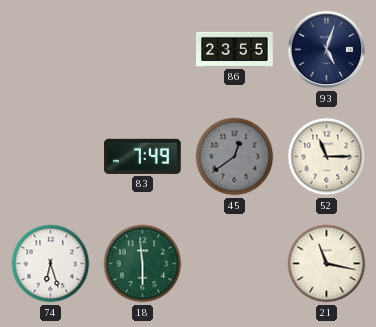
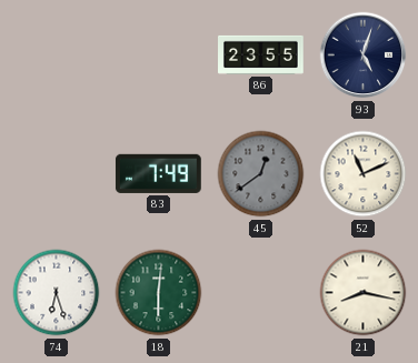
52: 11:15 -> 11:11 (364, 174)
18: 5:59 -> 6:01 (159, 293)
21: 11:17 -> 8:17 (364, 293)
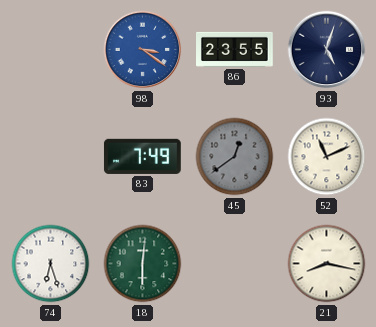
98: none -> 3:21 (143, 50)
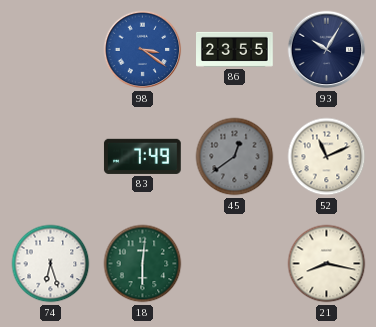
93: 5:03 -> 10:05 (327, 50)
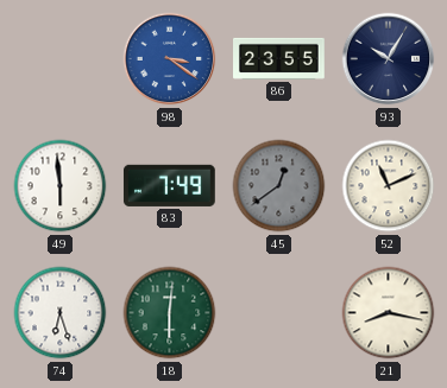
49: none -> 5:59 (61, 186)
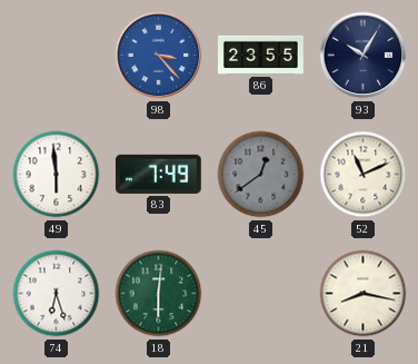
98: 3:21 -> 3:23 (159, 56)
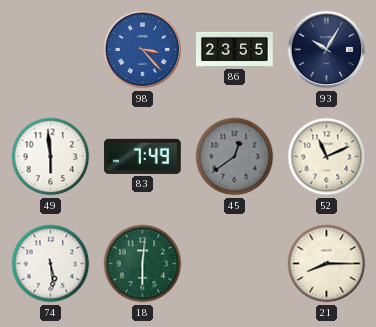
74: 6:27 -> 5:29 (51, 264)
21: 8:17 -> 8:15 (327, 264)
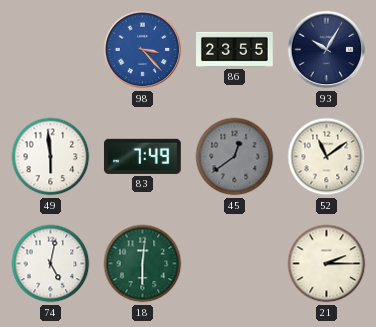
52: 11:11 -> 11:09 (327, 157)
74: 5:29 -> 5:02 (51, 264)
21: 8:15 -> 2:15 (327, 264)
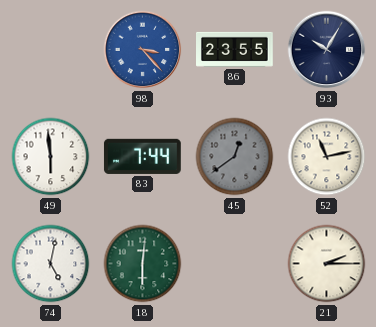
83: 7:49 -> 7:44 (142, 156)
52: 11:09 -> 11:13 (327, 157)
